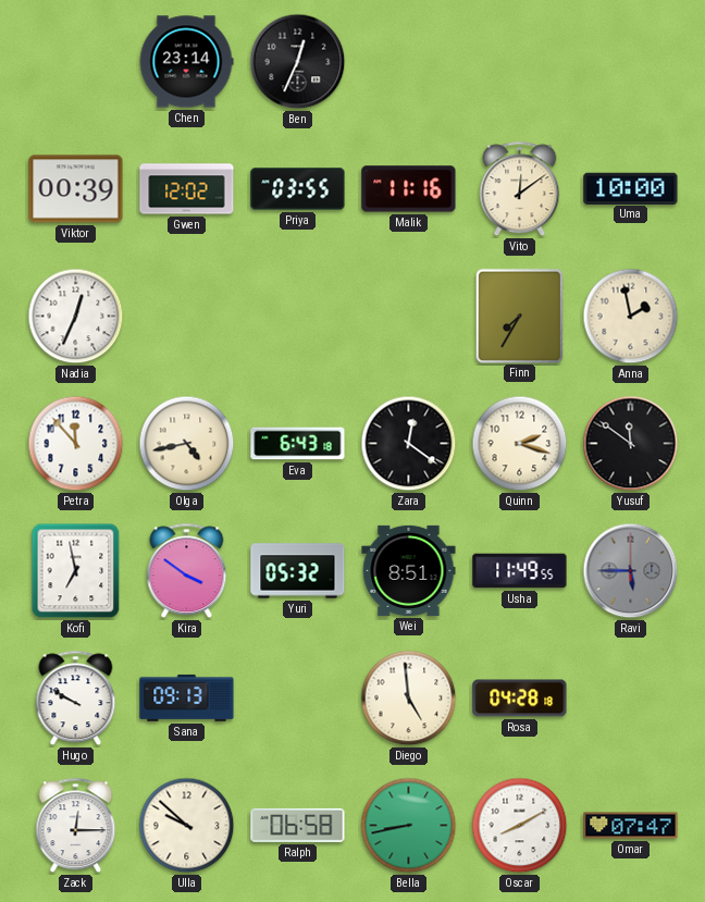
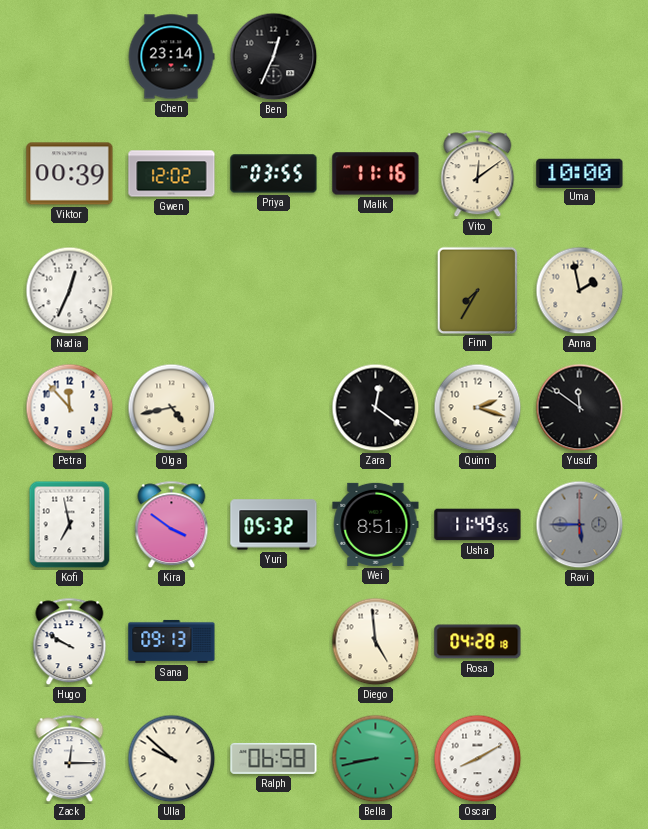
Eva: 6:43 -> none (298, 444)
Omar: 07:47 -> none (631, 826)
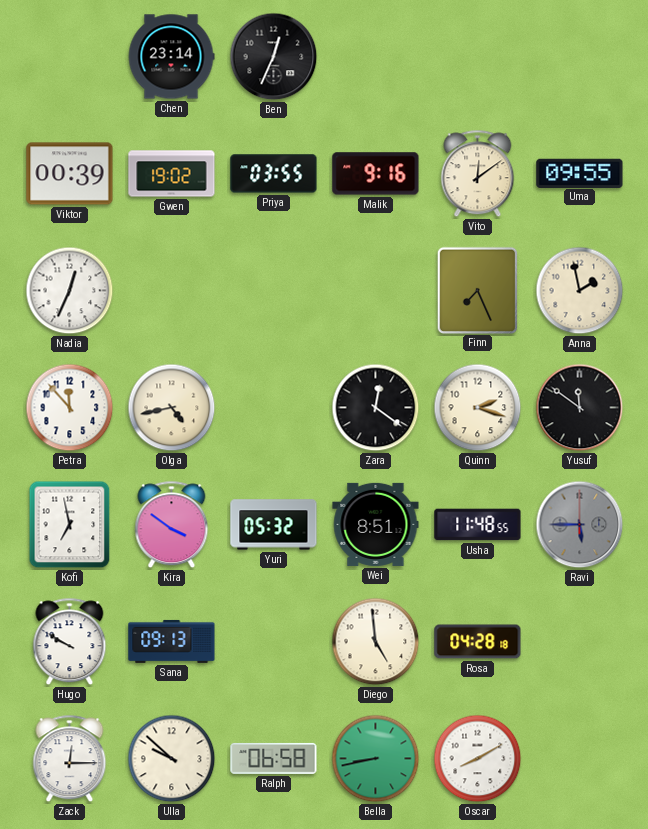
Gwen: 12:02 -> 19:02 (172, 174)
Malik: 11:16 -> 9:16 (376, 174)
Uma: 10:00 -> 09:55 (580, 173)
Finn: 7:35 -> 7:26 (477, 290)
Usha: 11:49 -> 11:48 (478, 525)
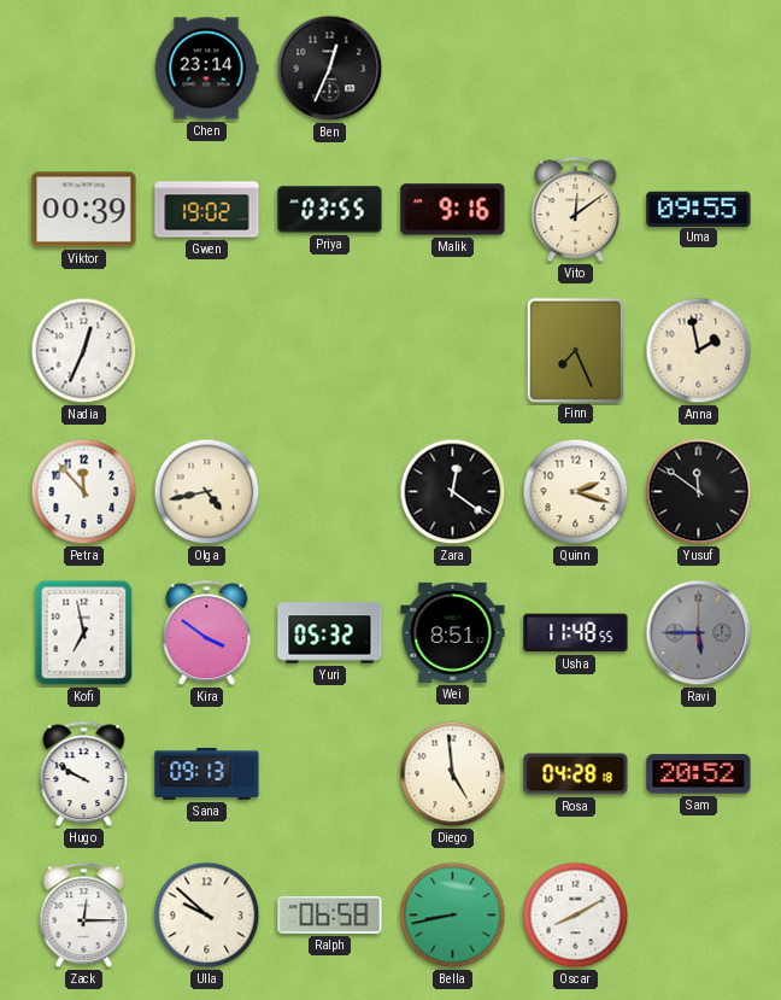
Sam: none -> 20:52 (699, 774)
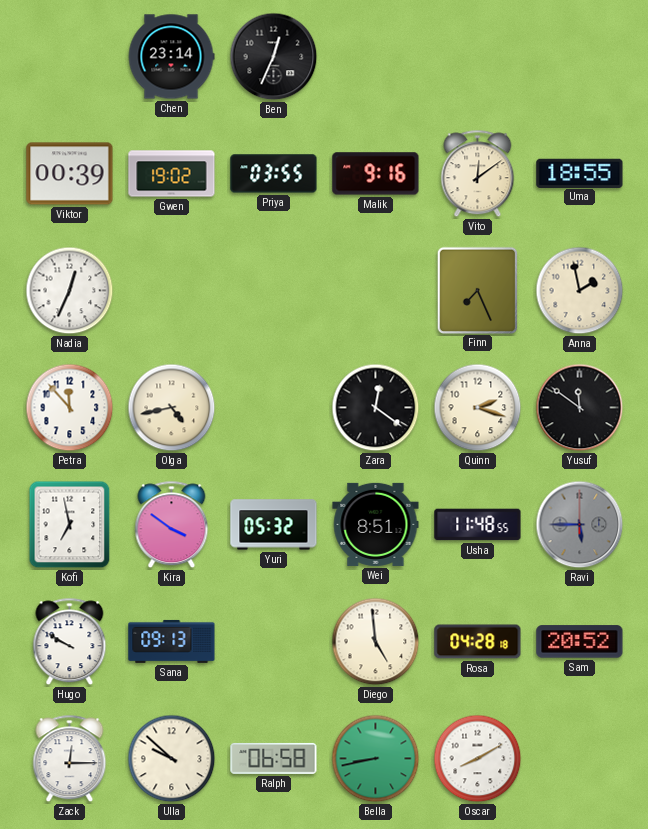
Uma: 09:55 -> 18:55 (580, 173)
